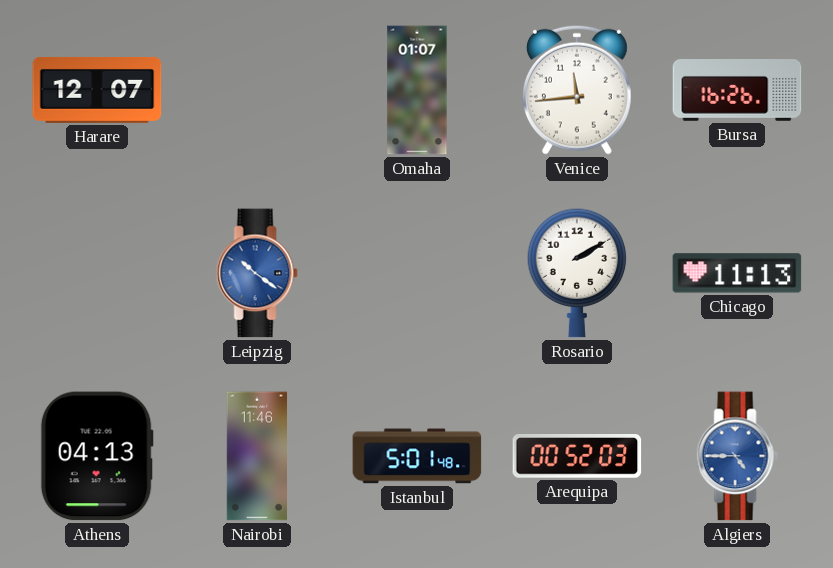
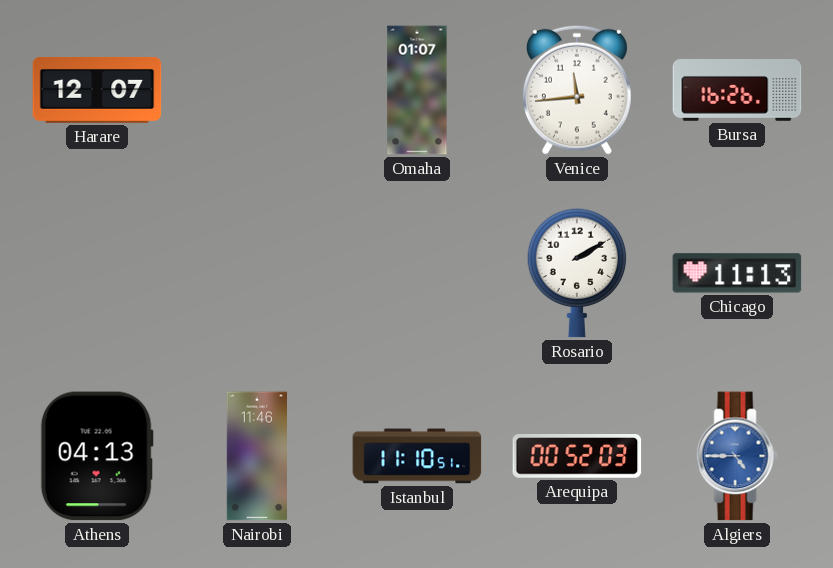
Leipzig: 10:21 -> none (257, 273)
Istanbul: 5:01 -> 11:10 (417, 456)
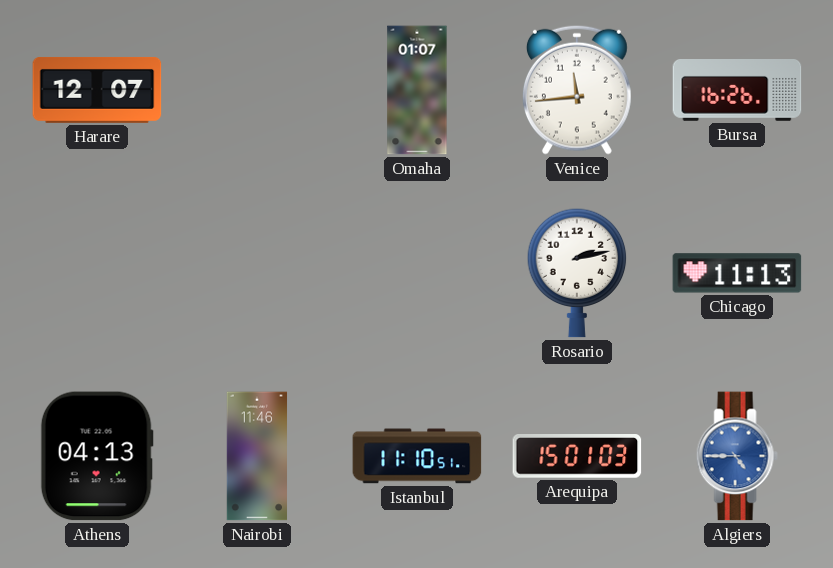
Rosario: 2:10 -> 2:13 (577, 273)
Arequipa: 00:52 -> 15:01 (577, 457)
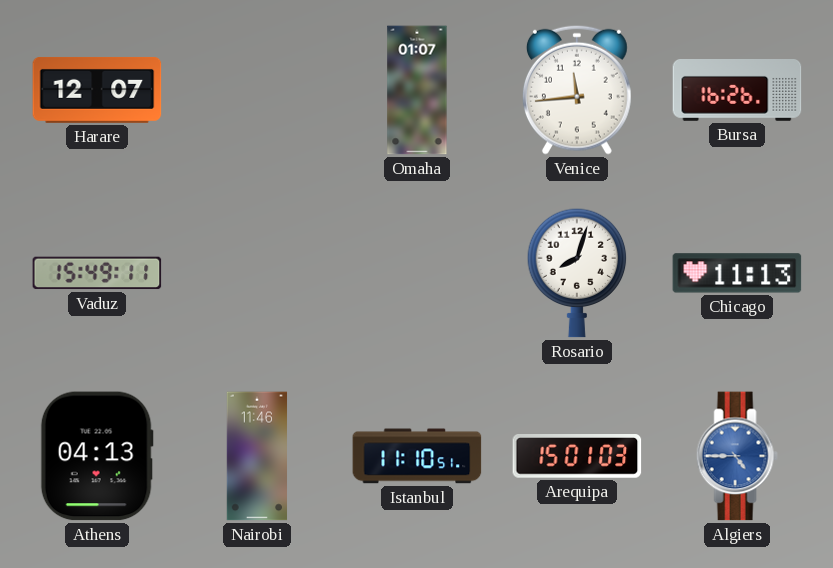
Vaduz: none -> 15:49 (97, 273)
Rosario: 2:13 -> 8:03 (577, 273)
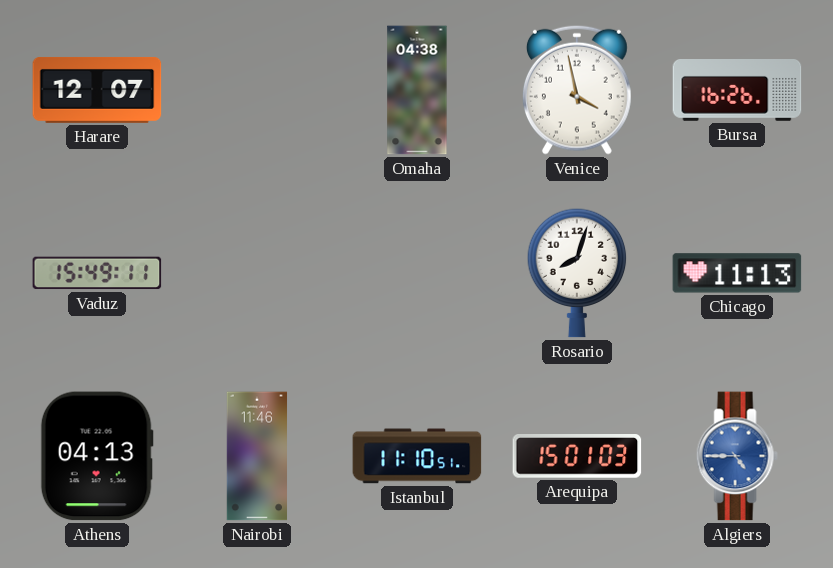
Omaha: 01:07 -> 04:38 (417, 90)
Venice: 11:44 -> 3:58 (577, 90)
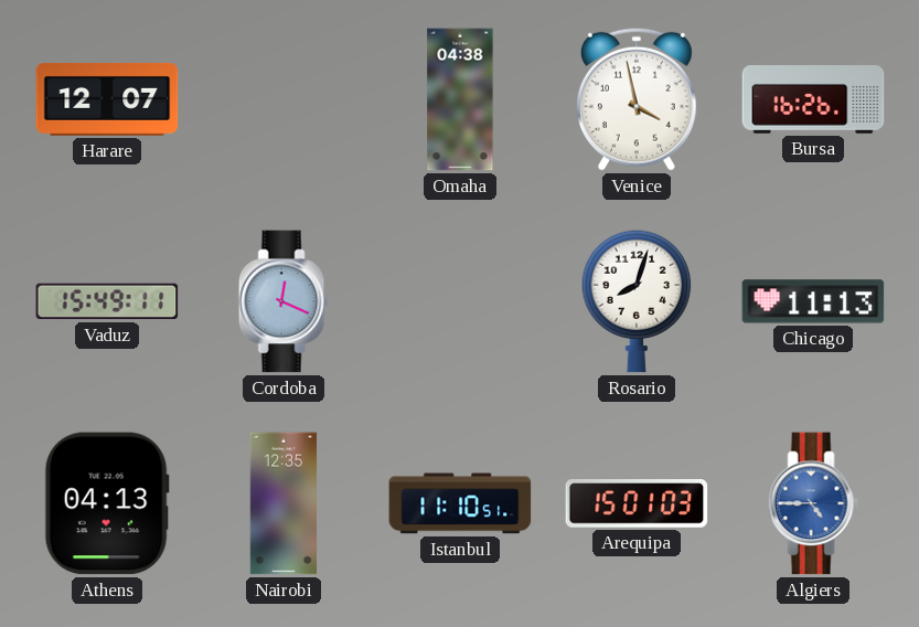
Cordoba: none -> 12:19 (284, 301)
Nairobi: 11:46 -> 12:35 (284, 503)
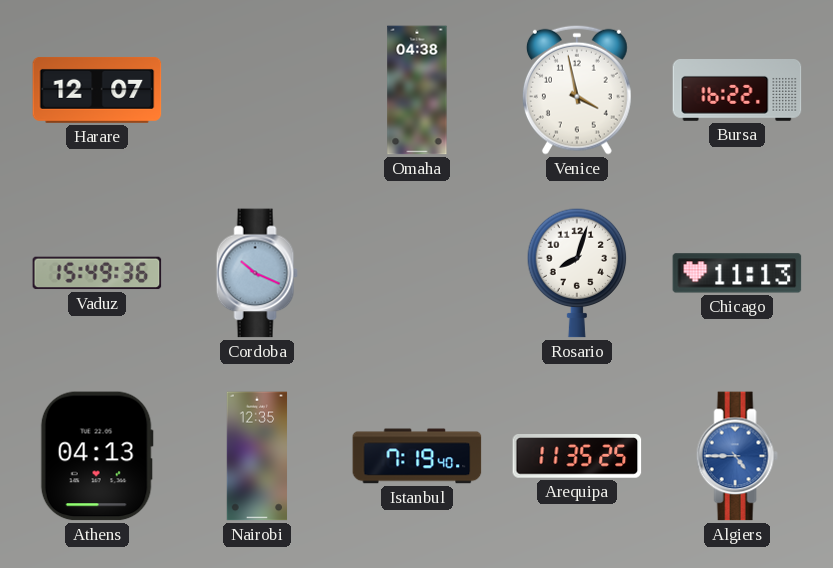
Bursa: 16:26 -> 16:22 (737, 91)
Vaduz: 15:49:11 -> 15:49:36 (97, 273)
Cordoba: 12:19 -> 10:19 (257, 273)
Istanbul: 11:10 -> 7:19 (417, 456)
Arequipa: 15:01 -> 11:35 (577, 457)
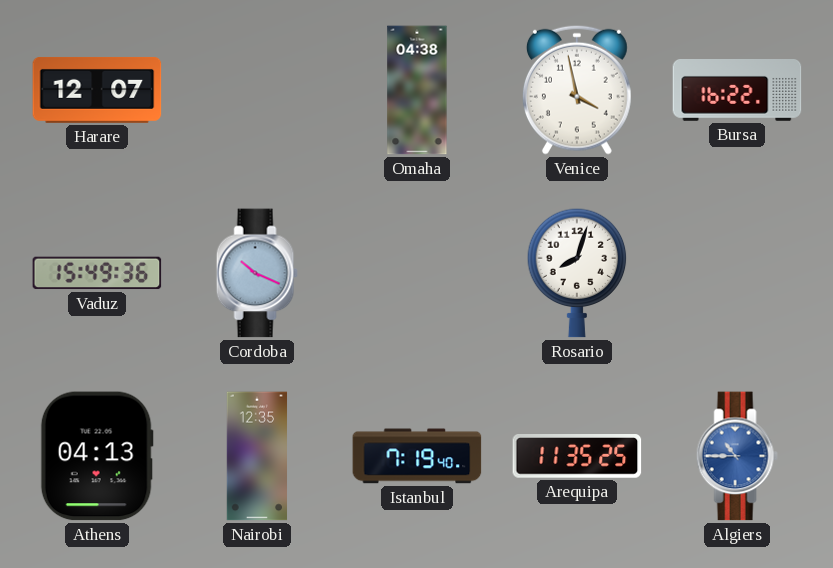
Chicago: 11:13 -> none (737, 273)
Algiers: 4:45 -> 10:45 (737, 456)
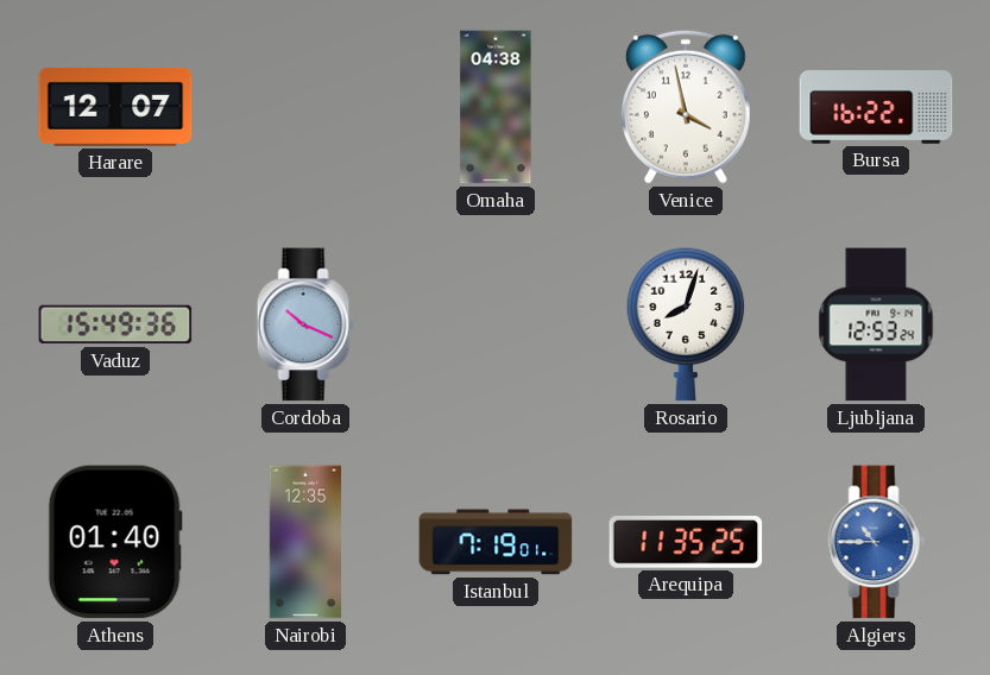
Ljubljana: none -> 12:53 (876, 324)
Athens: 04:13 -> 01:40 (115, 542)
Istanbul: 7:19:40 -> 7:19:01 (496, 542)
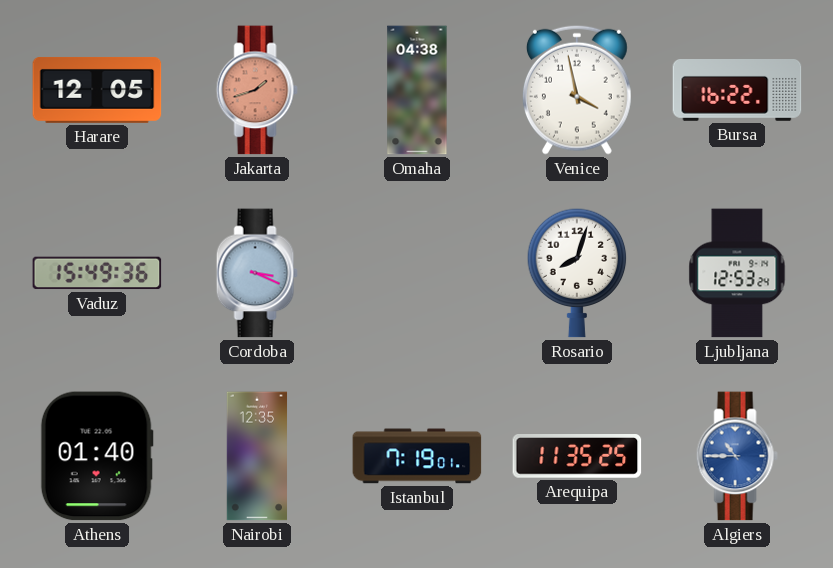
Harare: 12:07 -> 12:05 (97, 90)
Jakarta: none -> 1:42 (257, 90)
Cordoba: 10:19 -> 3:19 (257, 273)
